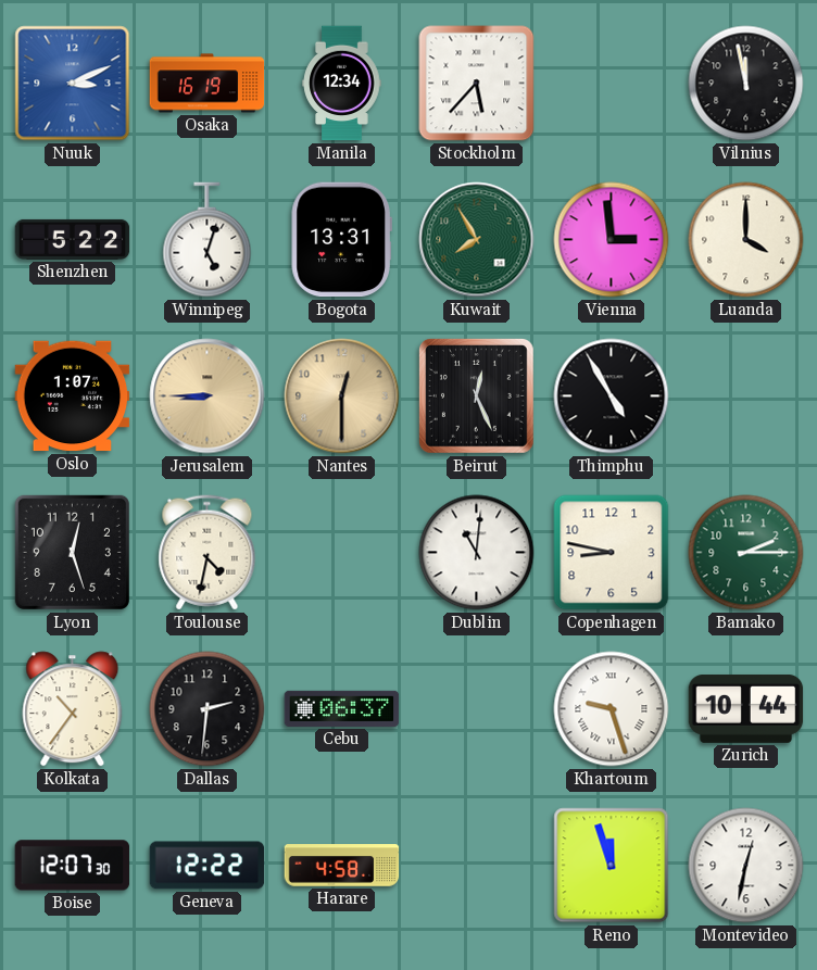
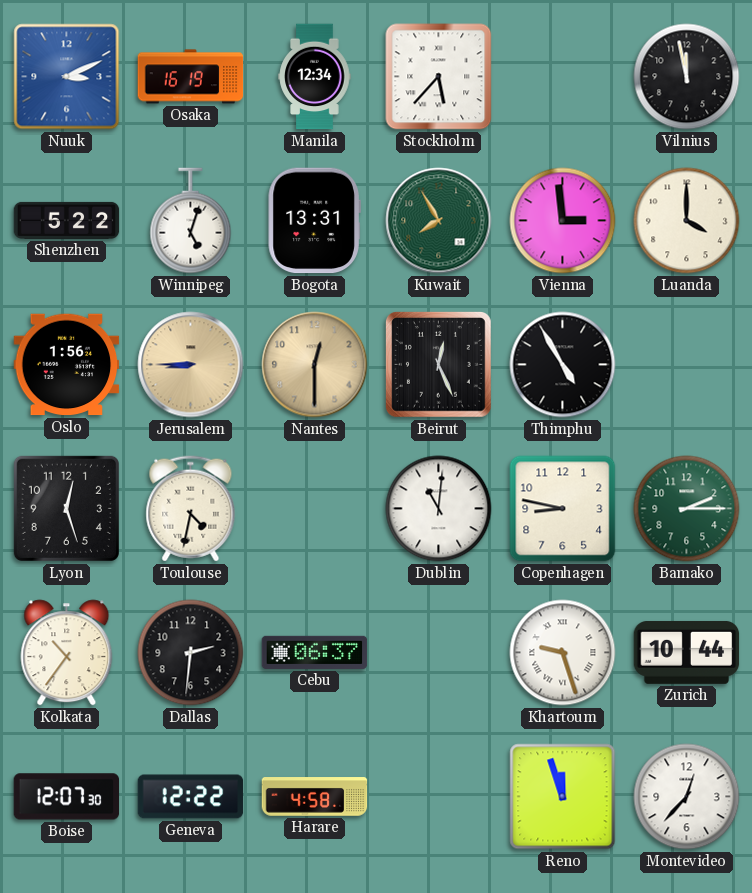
Oslo: 1:07 -> 1:56 (67, 365)
Montevideo: 12:32 -> 12:37 (687, 797)
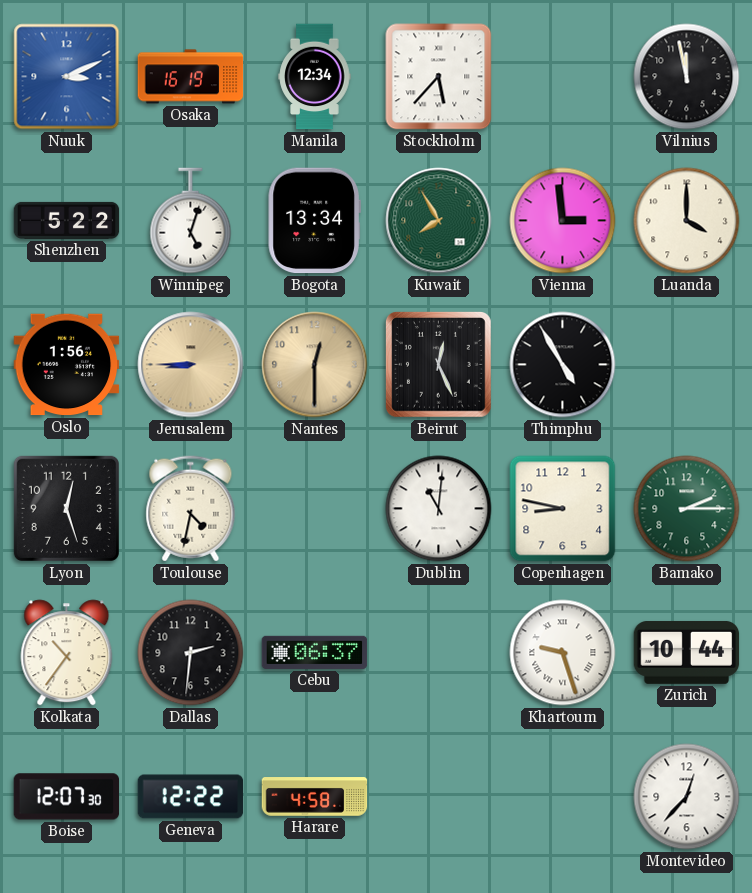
Bogota: 13:31 -> 13:34 (314, 221)
Reno: 11:57 -> none (563, 797)
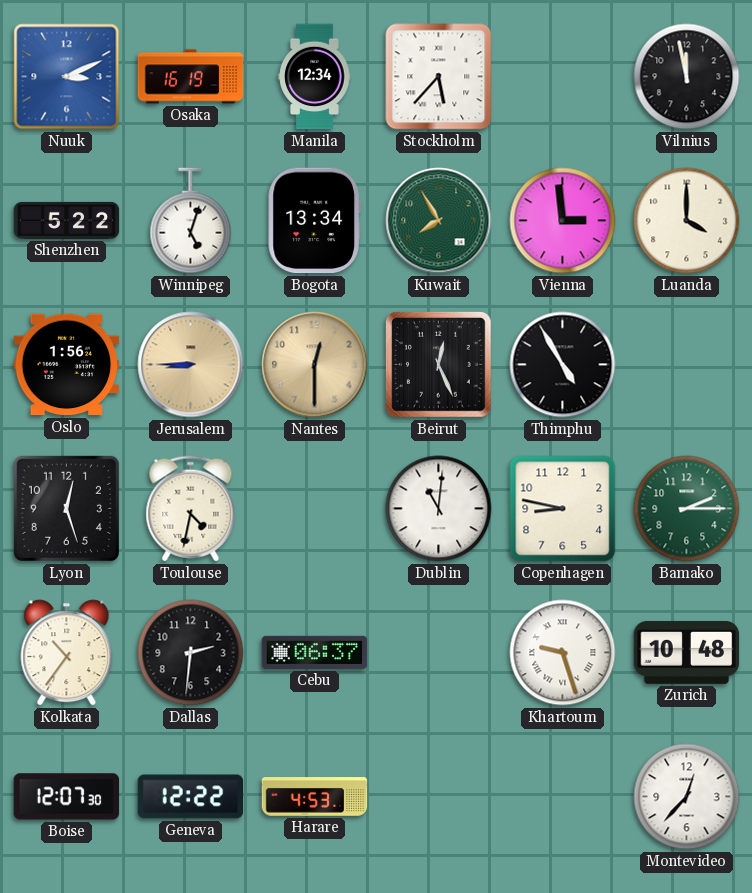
Zurich: 10:44 -> 10:48 (687, 652)
Harare: 4:58 -> 4:53 (315, 797)
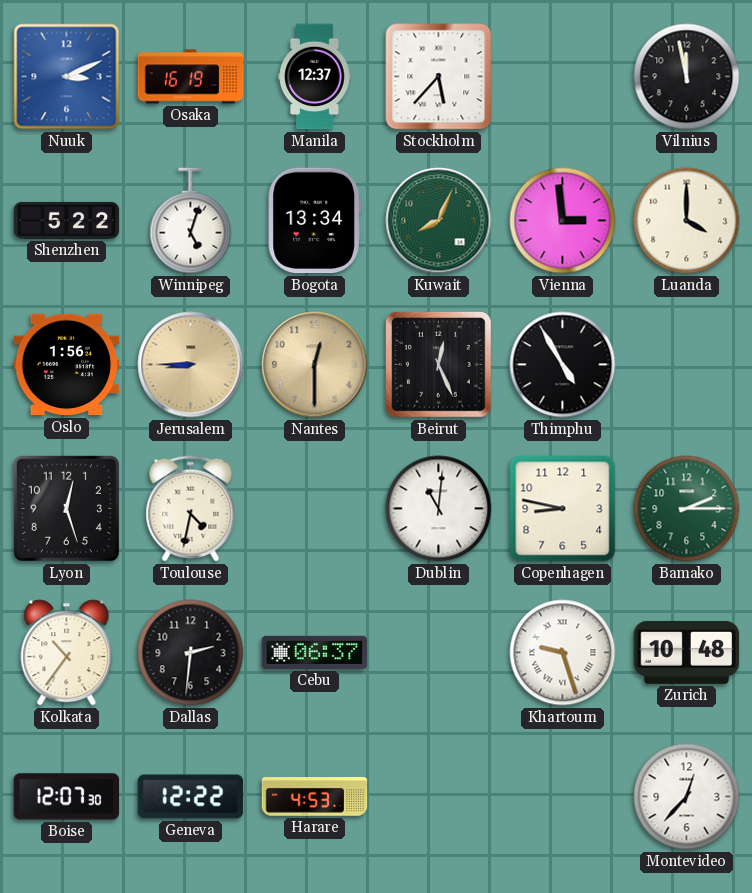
Manila: 12:34 -> 12:37 (315, 77)
Kuwait: 7:55 -> 8:04 (439, 221)
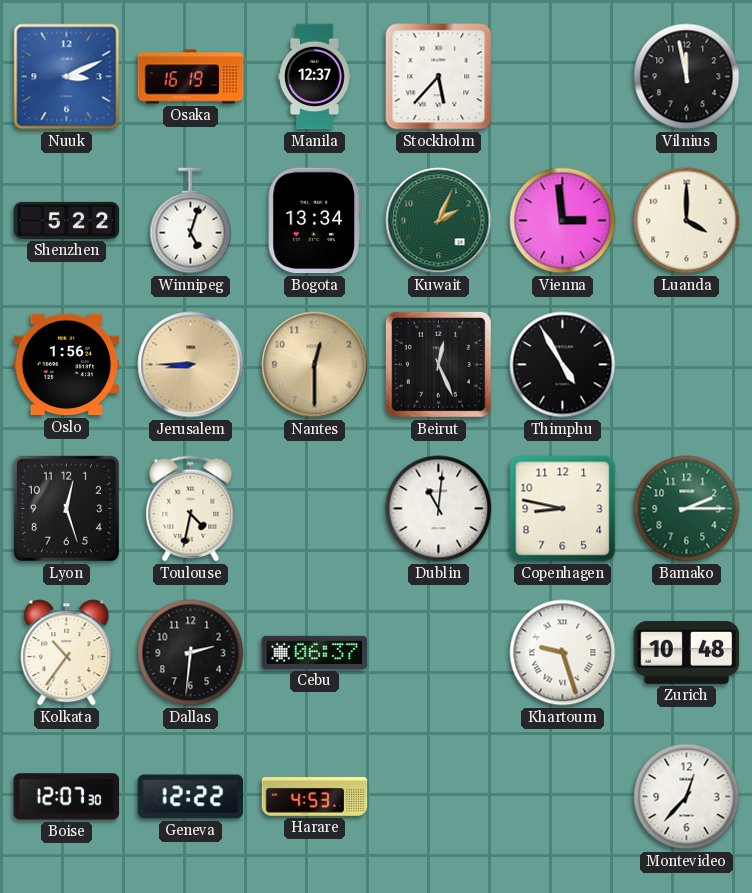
Kuwait: 8:04 -> 2:04 (439, 221)
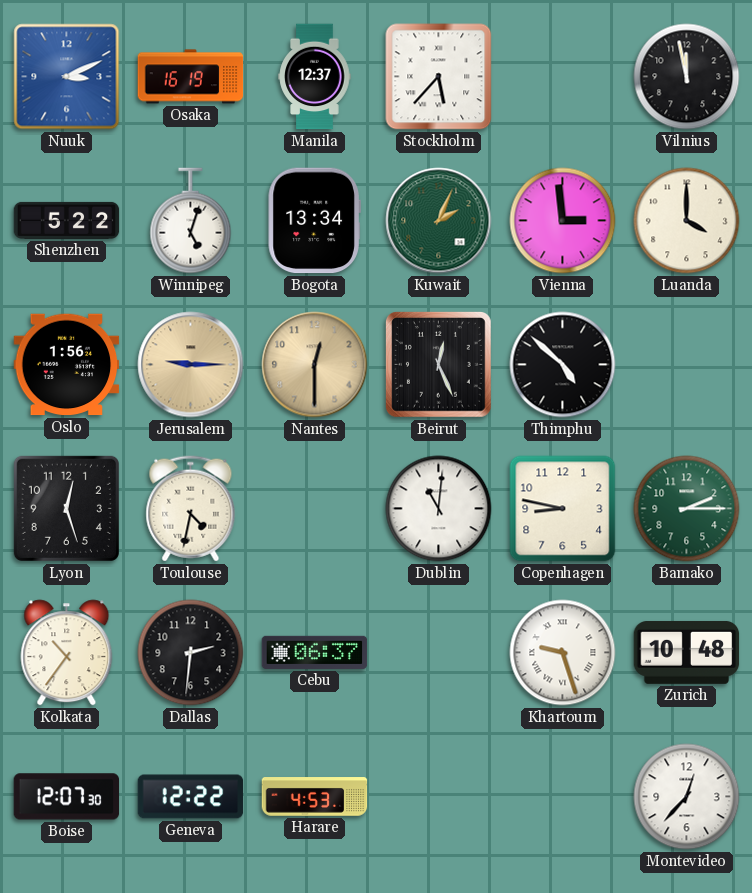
Jerusalem: 8:45 -> 9:15 (191, 365)
Thimphu: 4:55 -> 4:52 (563, 365)
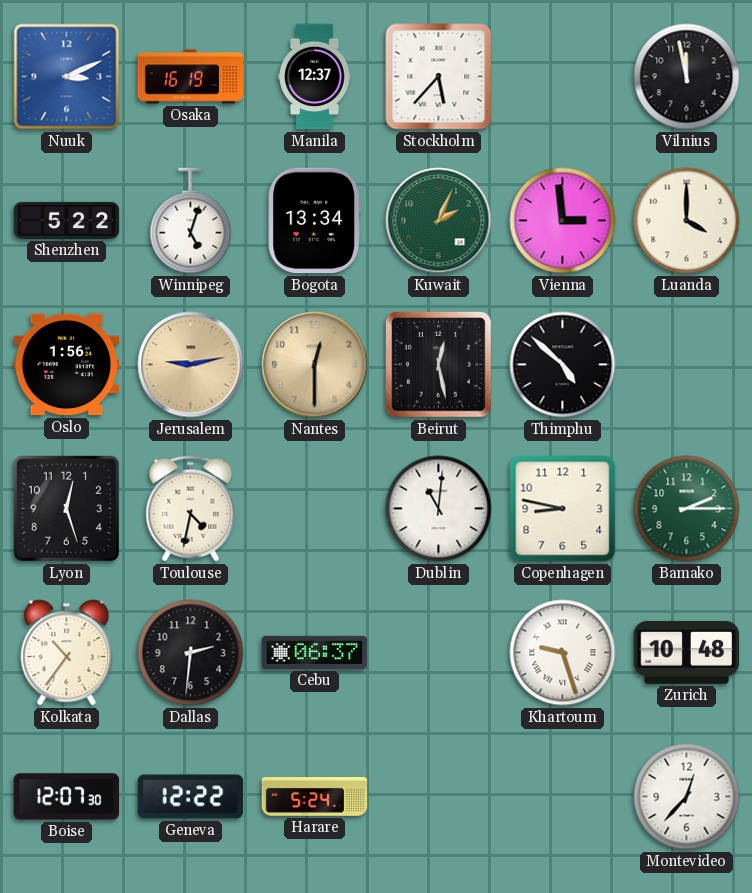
Jerusalem: 9:15 -> 9:13 (191, 365)
Beirut: 12:26 -> 12:28 (438, 364)
Harare: 4:53 -> 5:24 (315, 797)
